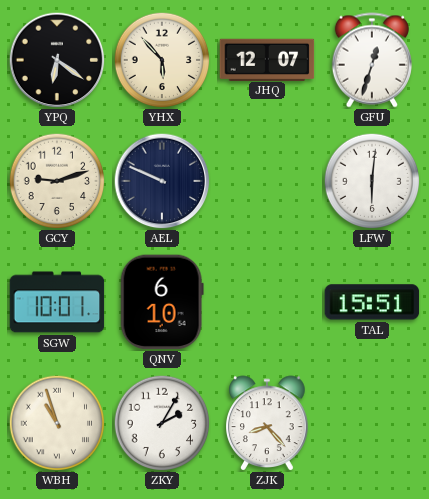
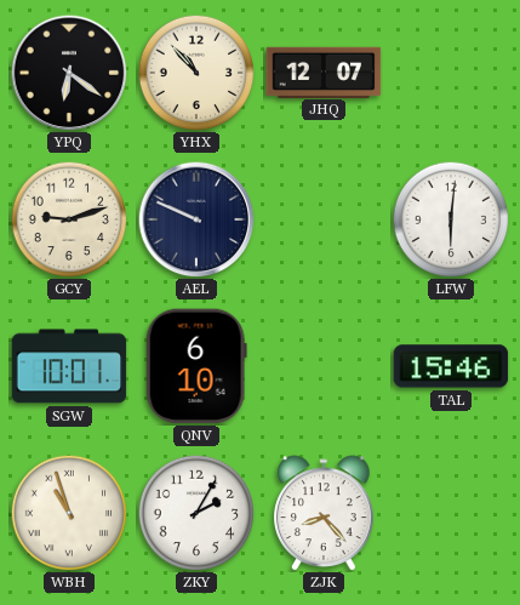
YHX: 5:53 -> 10:53 (196, 73)
GFU: 12:33 -> none (372, 60)
TAL: 15:51 -> 15:46 (451, 366)
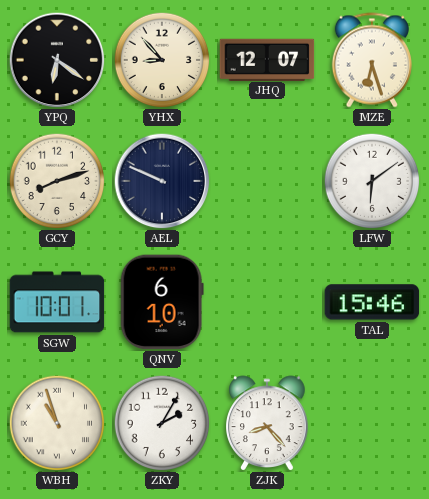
YHX: 10:53 -> 8:53 (162, 60)
MZE: none -> 6:27 (372, 60)
GCY: 9:12 -> 8:12 (57, 181)
LFW: 6:01 -> 6:09 (372, 181)
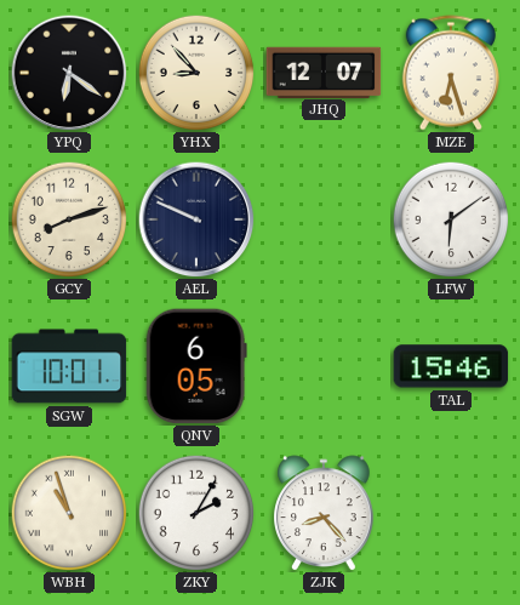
QNV: 6:10 -> 6:05 (196, 366)
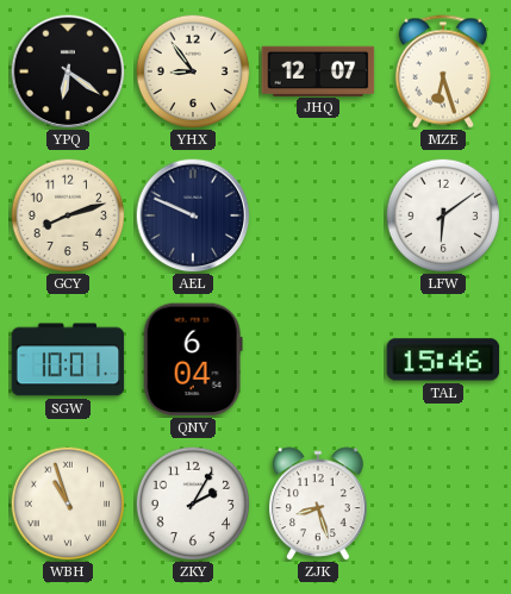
YHX: 8:53 -> 8:54 (193, 71)
QNV: 6:05 -> 6:04 (193, 359)
ZJK: 8:23 -> 8:27 (319, 504)
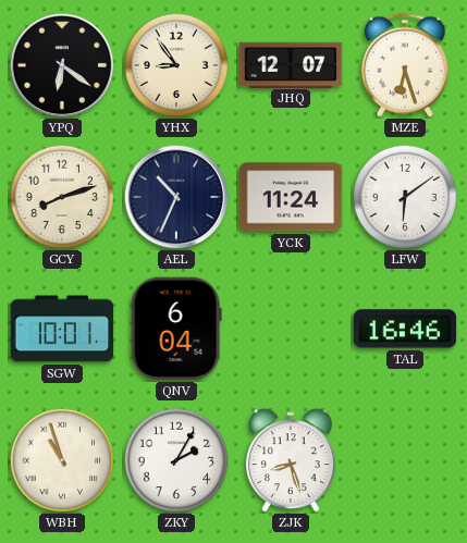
AEL: 9:49 -> 10:34 (176, 197)
YCK: none -> 11:24 (291, 197)
TAL: 15:46 -> 16:46 (405, 329)
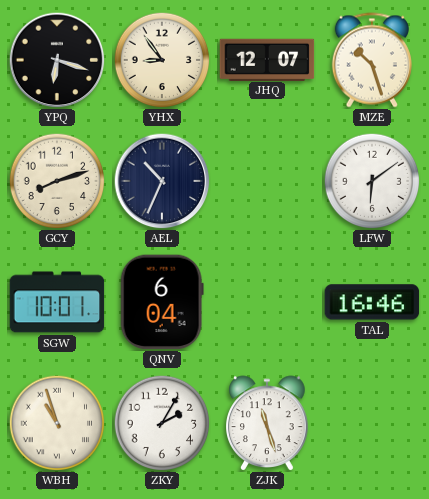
YPQ: 6:21 -> 6:18 (57, 60)
MZE: 6:27 -> 10:27 (372, 60)
YCK: 11:24 -> none (291, 197)
ZJK: 8:27 -> 11:27 (268, 423)
